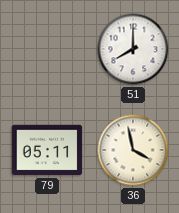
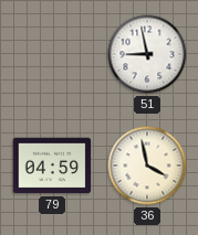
51: 8:00 -> 8:58 (147, 54)
79: 05:11 -> 04:59 (52, 165)
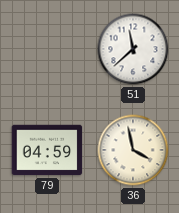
51: 8:58 -> 11:38 (133, 49)
